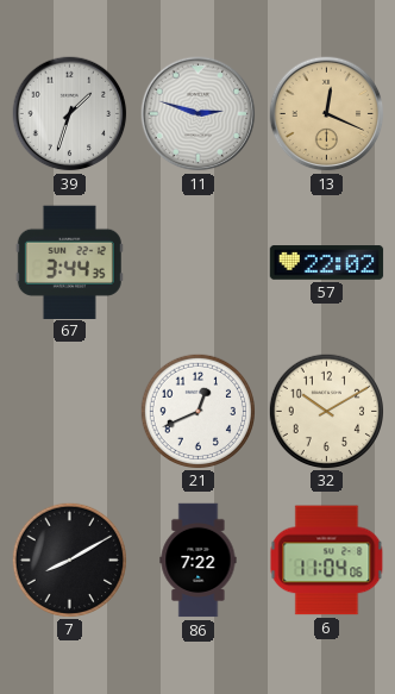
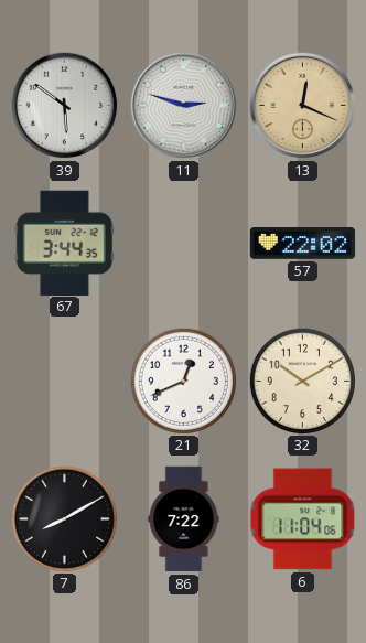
39: 1:33 -> 5:51 (65, 106)
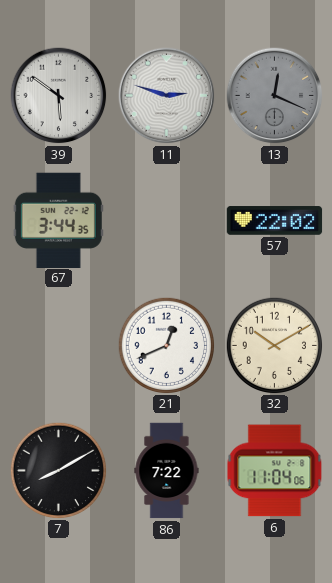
13 dial: champagne -> grey (275, 96)
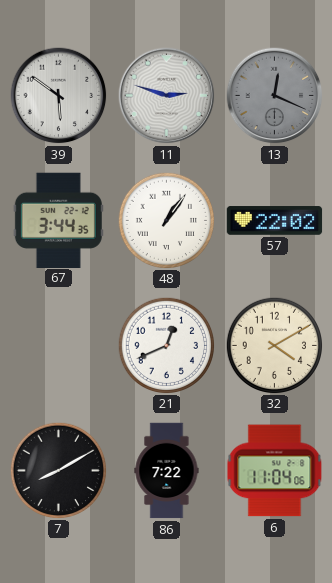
48: none -> 1:06 (166, 220)
32: 10:10 -> 4:10 (274, 345)
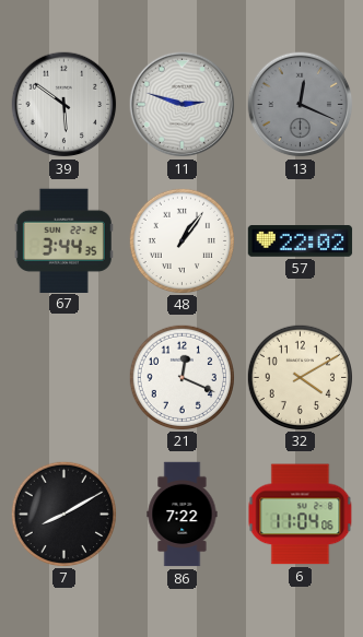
21: 12:41 -> 12:19 (181, 377)
